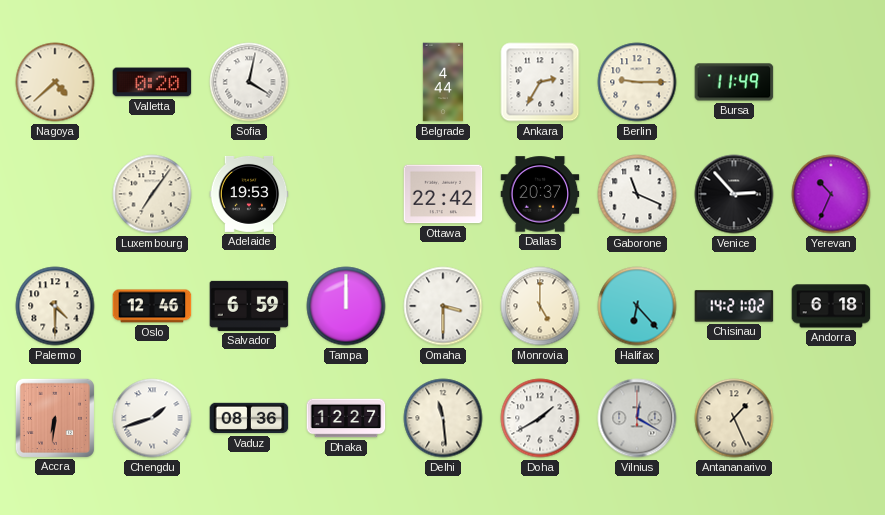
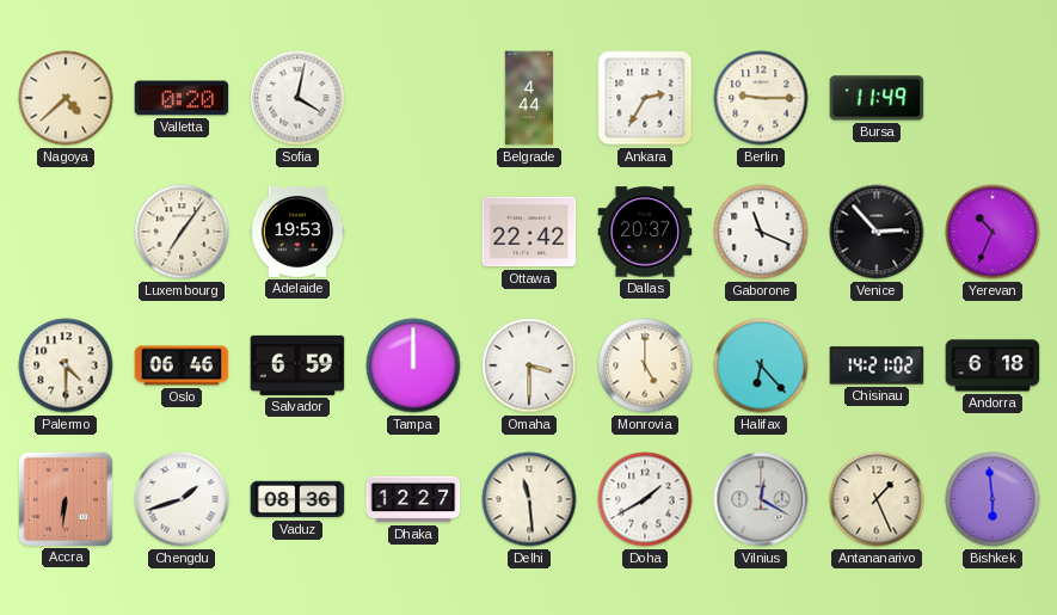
Oslo: 12:46 -> 06:46 (182, 365)
Bishkek: none -> 5:59 (993, 499)
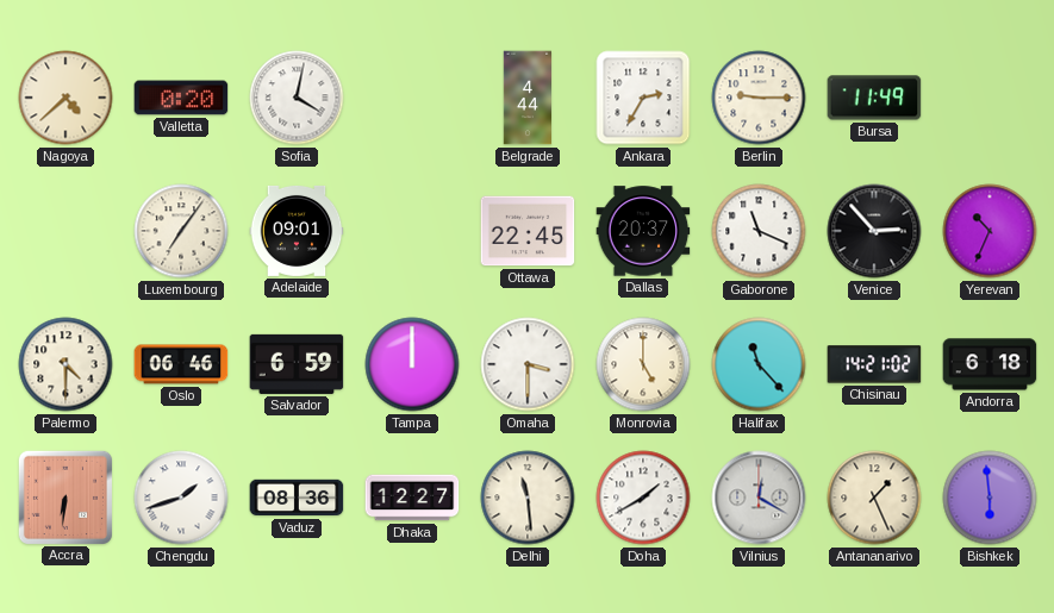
Adelaide: 19:53 -> 09:01 (297, 231)
Ottawa: 22:42 -> 22:45 (528, 231)
Halifax: 6:23 -> 11:23 (759, 364)
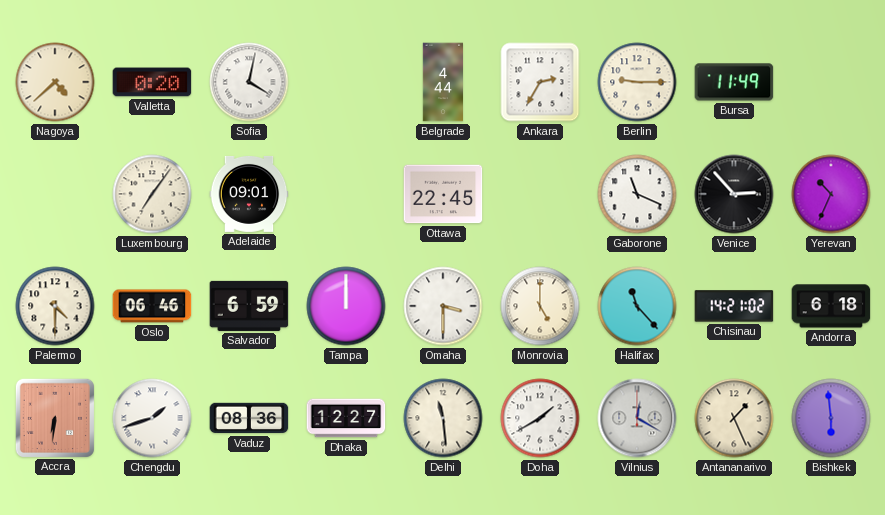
Dallas: 20:37 -> none (643, 231)
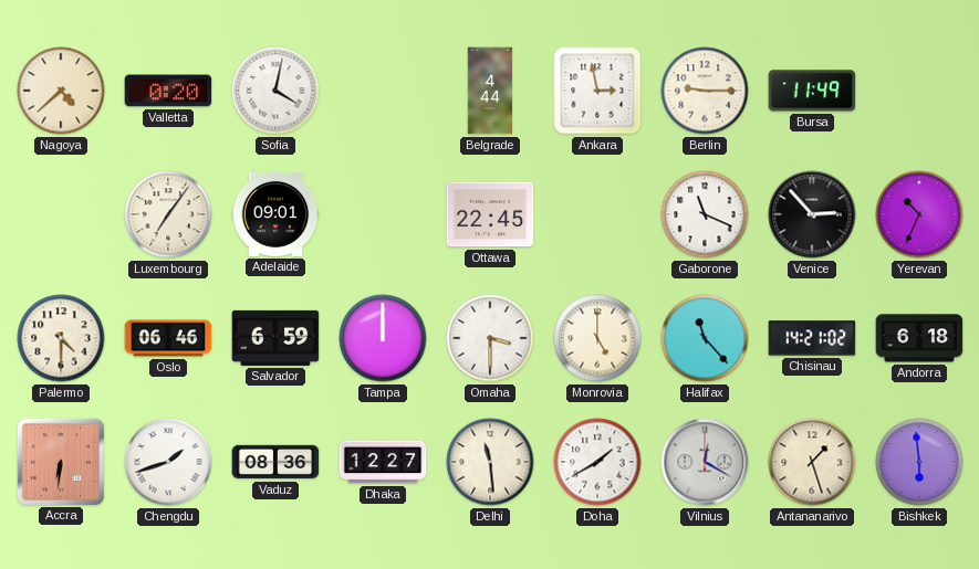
Ankara: 2:35 -> 2:58 (597, 91)
Antananarivo: 1:26 -> 1:27 (812, 462)
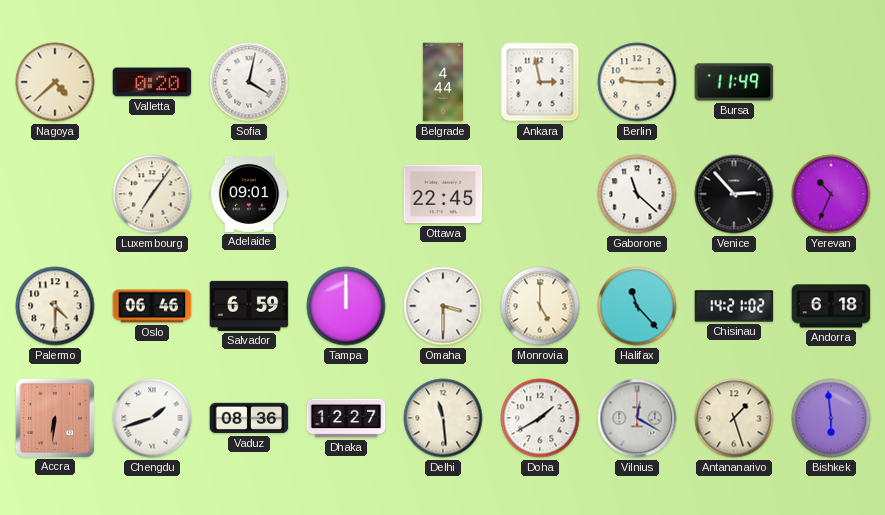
Gaborone: 11:19 -> 11:22 (637, 194)
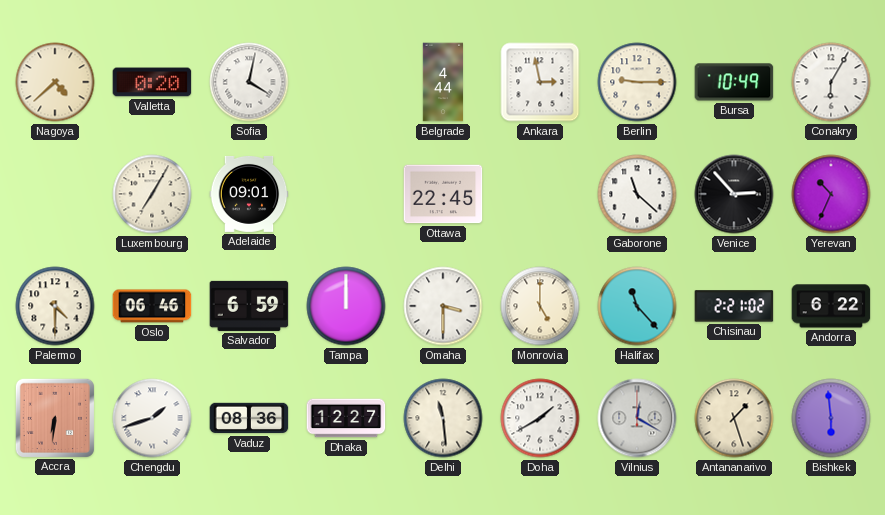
Bursa: 11:49 -> 10:49 (734, 82)
Conakry: none -> 6:05 (831, 82)
Luxembourg: 7:06 -> 7:05 (152, 194)
Chisinau: 14:21 -> 2:21 (734, 306)
Andorra: 6:18 -> 6:22 (831, 306)
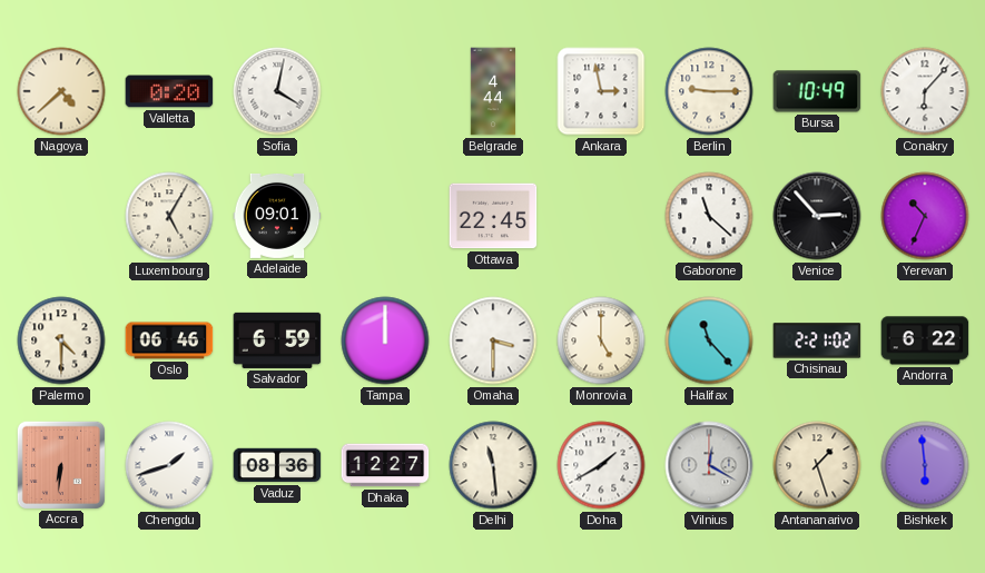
Conakry: 6:05 -> 6:07 (925, 91)
Luxembourg: 7:05 -> 5:05 (169, 216)
